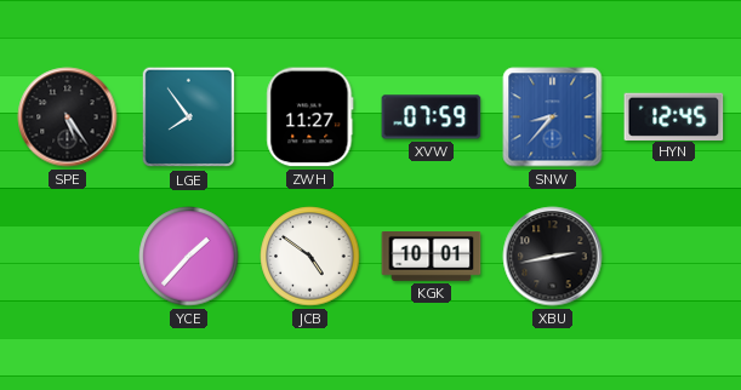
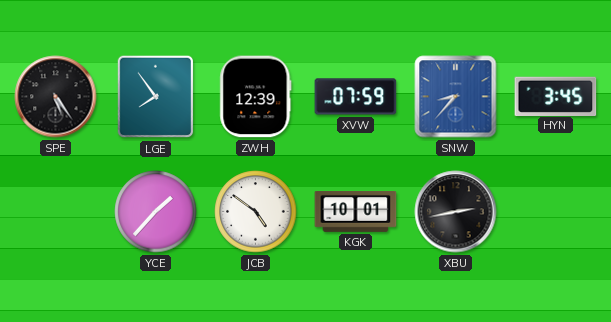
ZWH: 11:27 -> 12:39 (256, 97)
HYN: 12:45 -> 3:45 (556, 96)
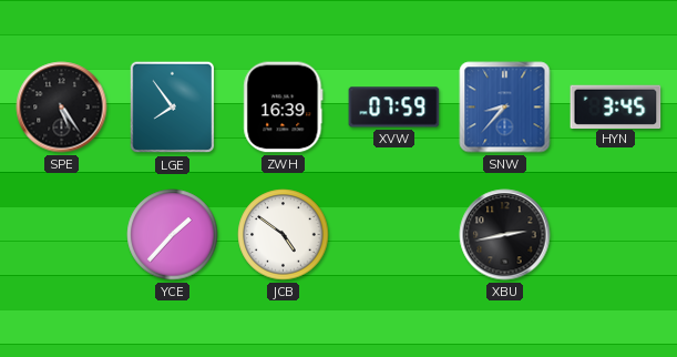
ZWH: 12:39 -> 16:39 (284, 108)
KGK: 10:01 -> none (356, 212)
